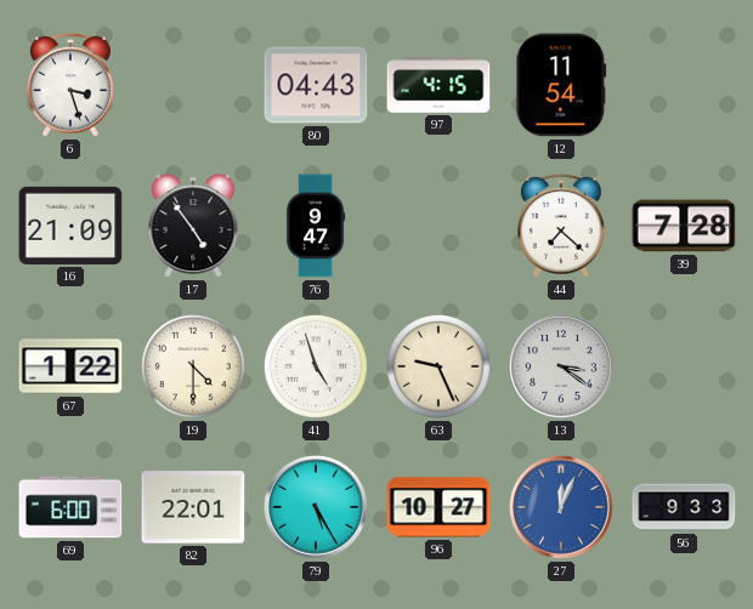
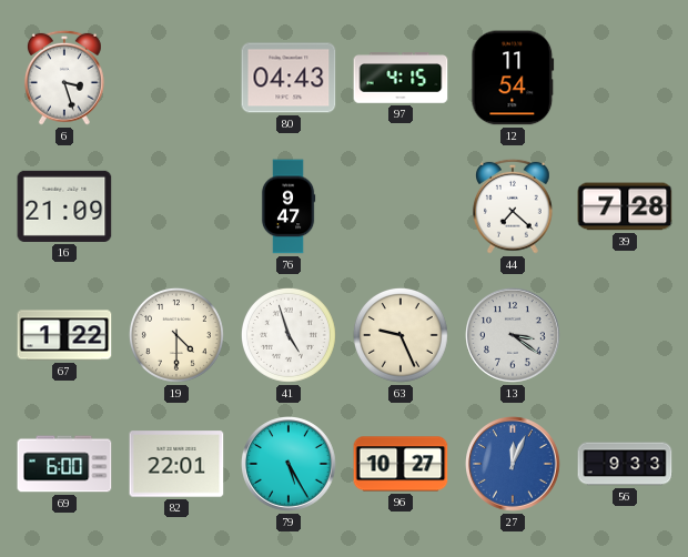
17: 4:54 -> none (193, 226)
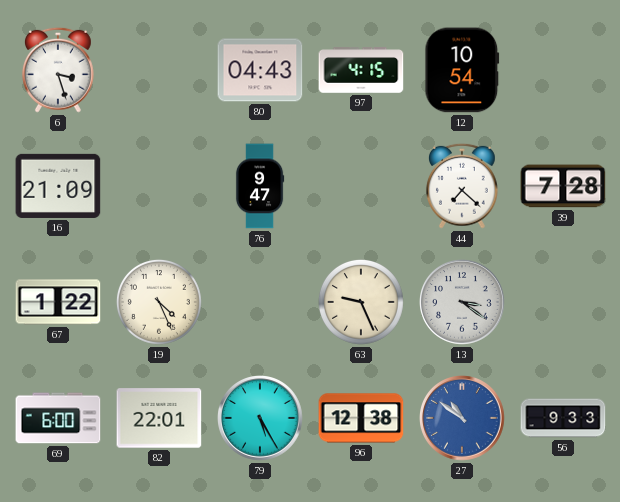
12: 11:54 -> 10:54 (462, 70)
19: 4:30 -> 4:26 (159, 302)
41: 4:57 -> none (289, 335)
96: 10:27 -> 12:38 (361, 418)
27: 12:04 -> 10:51 (462, 418)
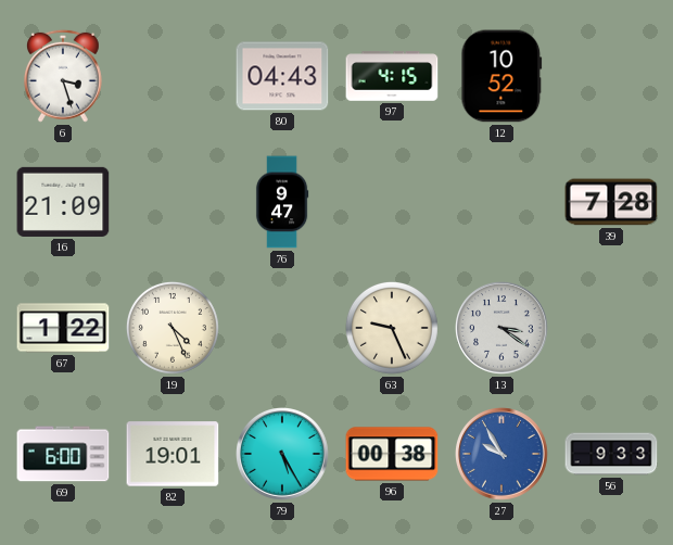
12: 10:54 -> 10:52 (501, 76)
44: 7:22 -> none (462, 186)
82: 22:01 -> 19:01 (173, 454)
96: 12:38 -> 00:38 (392, 454)
27: 10:51 -> 9:55 (501, 454)
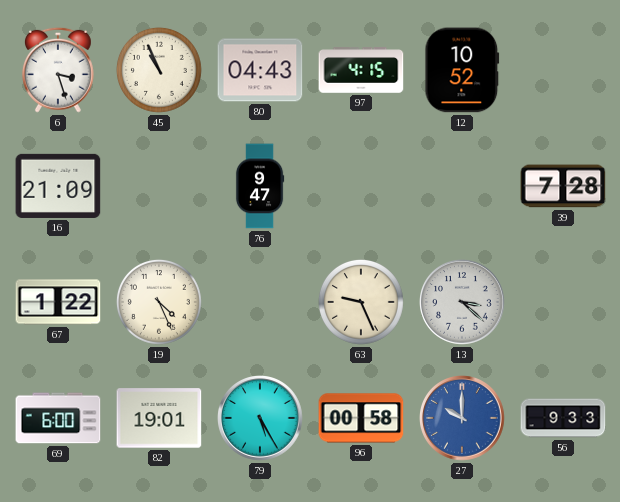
45: none -> 10:56 (159, 70)
13: 3:21 -> 3:22 (462, 302)
96: 00:38 -> 00:58 (361, 418)
27: 9:55 -> 10:00 (462, 418)
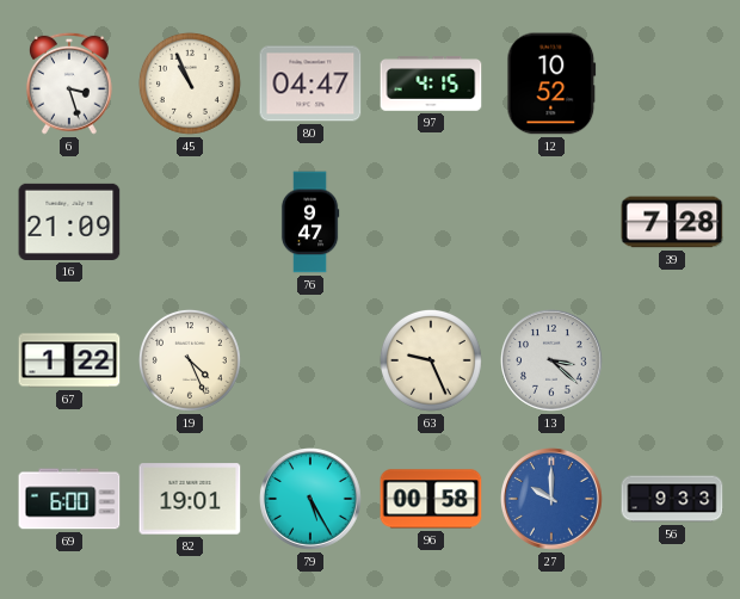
80: 04:43 -> 04:47 (310, 84)
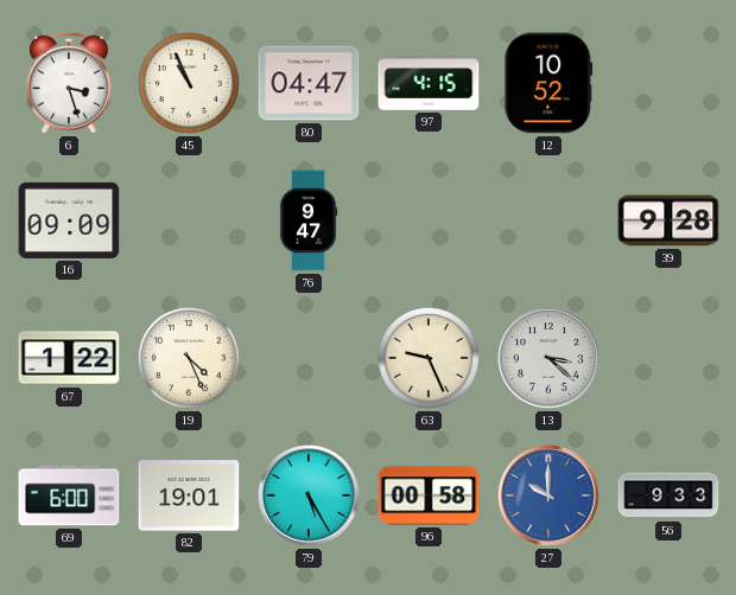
16: 21:09 -> 09:09 (69, 220)
39: 7:28 -> 9:28 (668, 220)
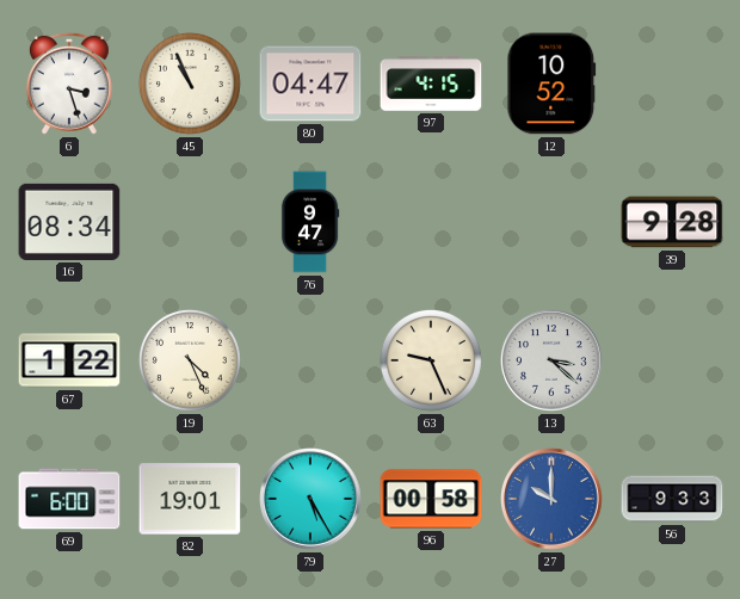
16: 09:09 -> 08:34 (69, 222)
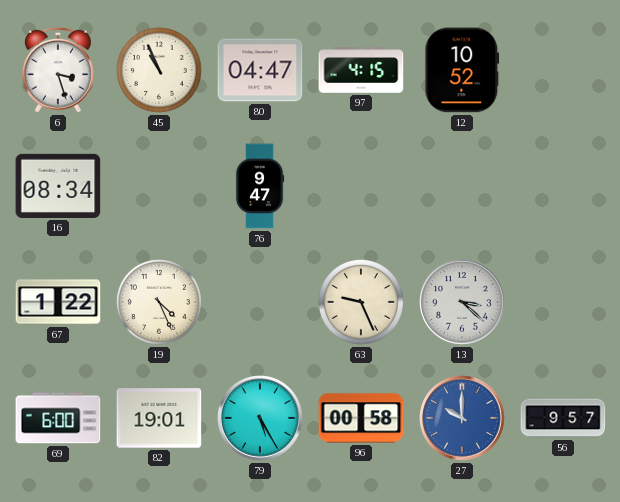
39: 9:28 -> none (672, 222)
56: 9:33 -> 9:57 (563, 418)
